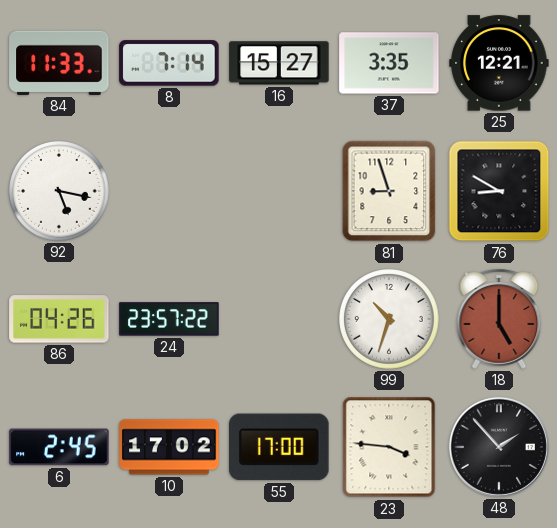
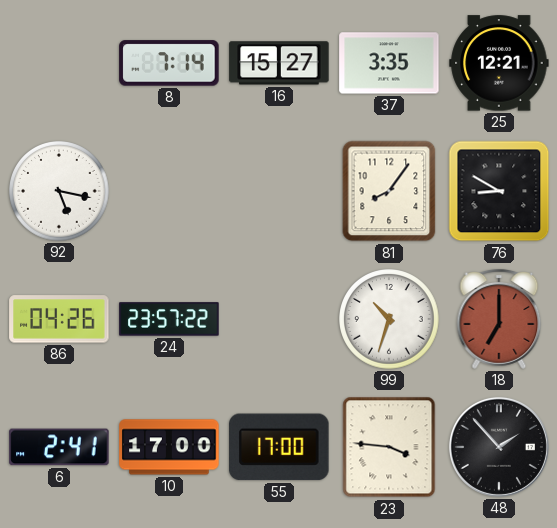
84: 11:33 -> none (59, 63)
81: 8:57 -> 8:06 (389, 191)
18: 5:00 -> 7:00 (499, 319)
6: 2:45 -> 2:41 (59, 447)
10: 17:02 -> 17:00 (169, 447)
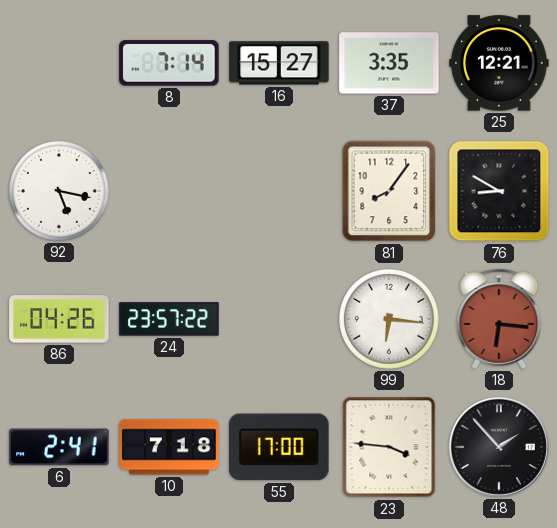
99: 10:33 -> 6:16 (390, 320)
18: 7:00 -> 6:16 (499, 319)
10: 17:00 -> 7:18 (169, 447)
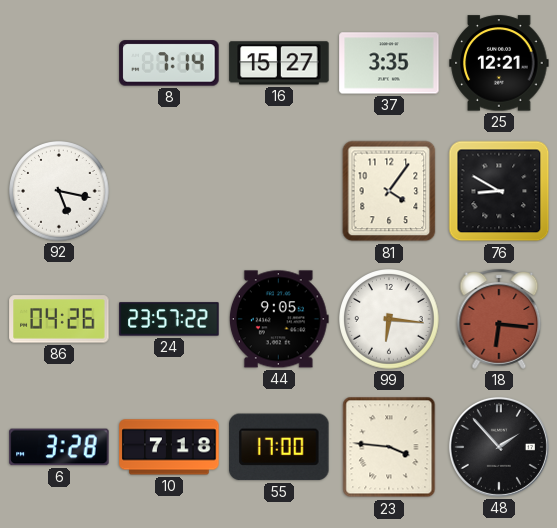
81: 8:06 -> 4:06 (389, 191)
44: none -> 9:05 (279, 319)
6: 2:41 -> 3:28 (59, 447)
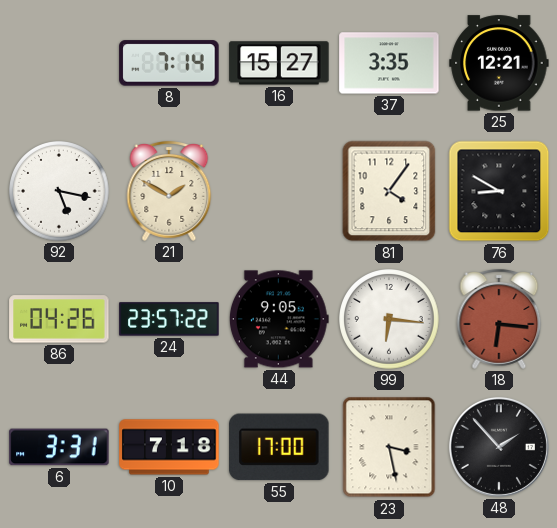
21: none -> 1:50 (169, 191)
6: 3:28 -> 3:31 (59, 447)
23: 3:46 -> 3:28 (389, 447)
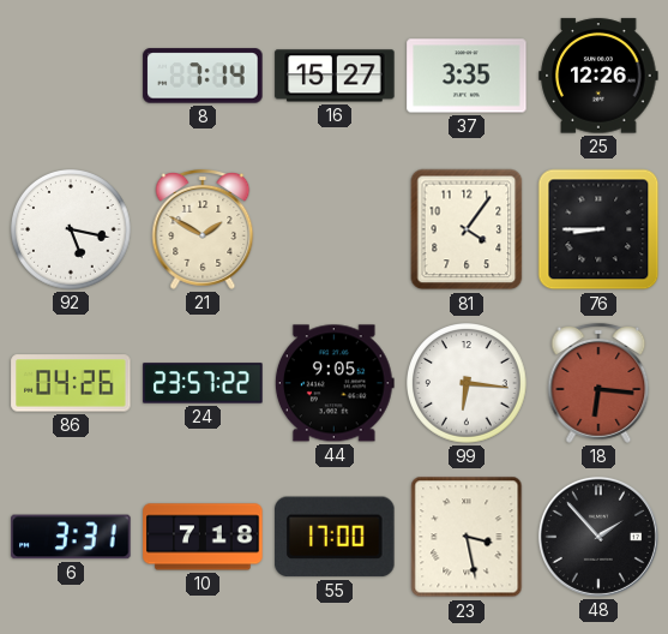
25: 12:21 -> 12:26 (598, 76)
76: 8:50 -> 8:45 (598, 229)
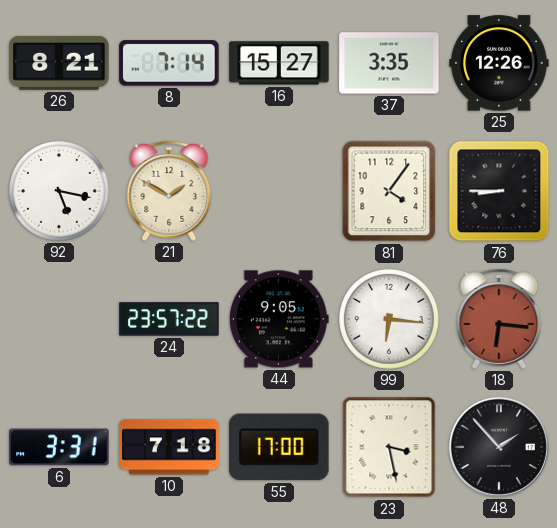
26: none -> 8:21 (59, 63)
86: 04:26 -> none (71, 383)
